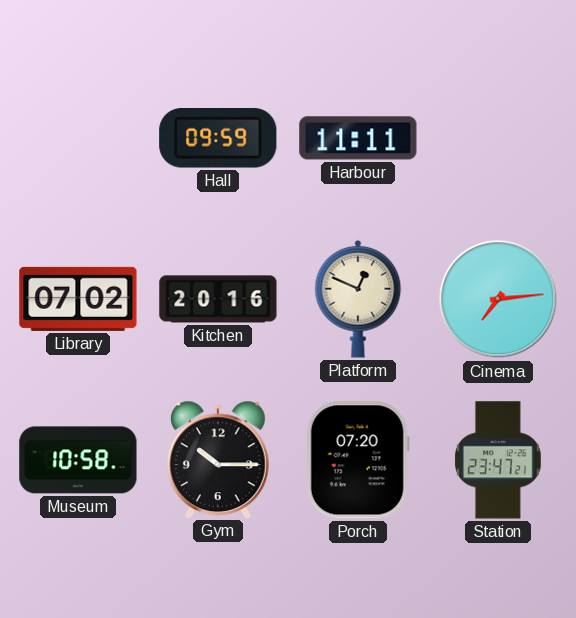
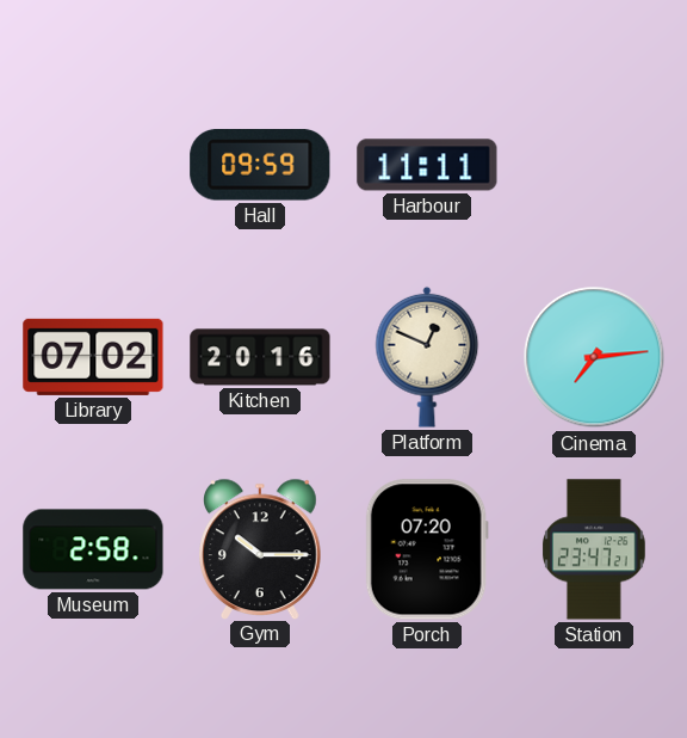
Museum: 10:58 -> 2:58 (93, 549)
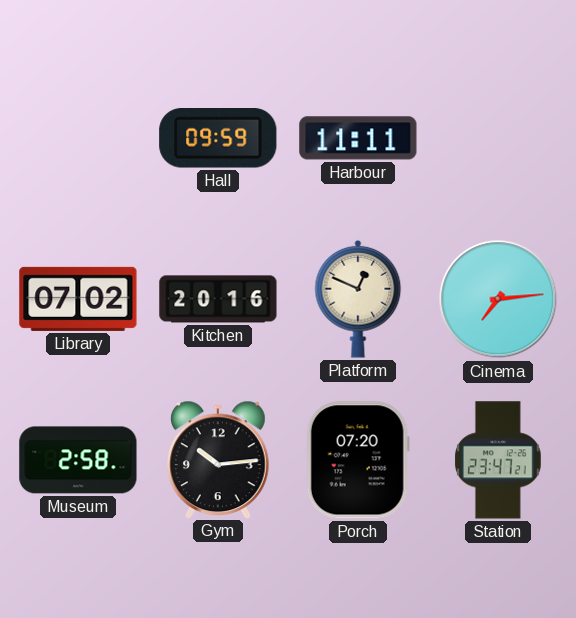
Gym: 10:15 -> 10:14 (219, 459)
